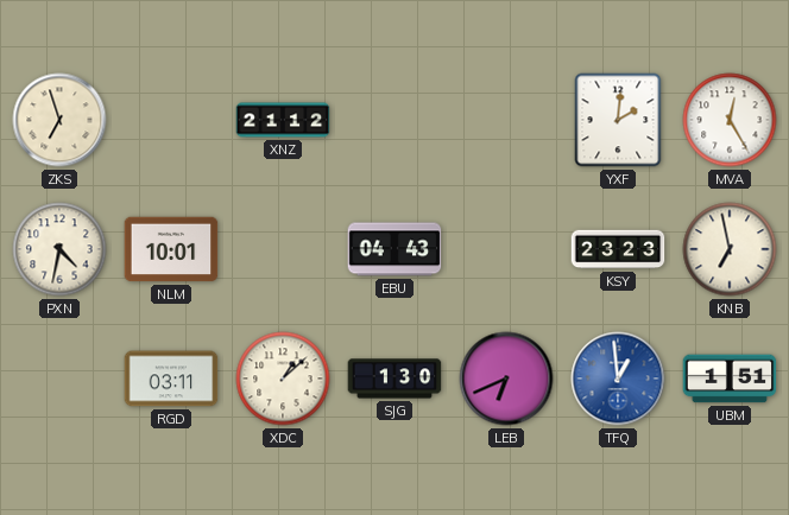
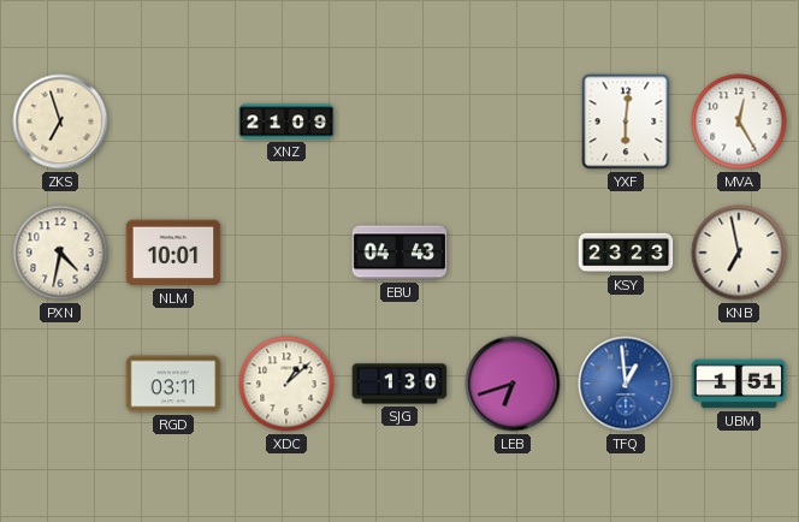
XNZ: 21:12 -> 21:09 (286, 121)
YXF: 2:01 -> 6:01 (626, 121)
LEB: 6:41 -> 6:42 (513, 384)
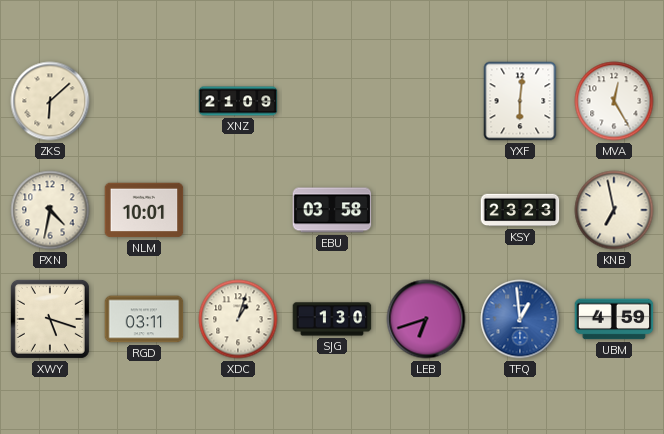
ZKS: 6:57 -> 6:08 (50, 101)
EBU: 04:43 -> 03:58 (332, 210)
XWY: none -> 5:18 (50, 319)
XDC: 1:08 -> 1:03 (238, 319)
UBM: 1:51 -> 4:59 (614, 319)
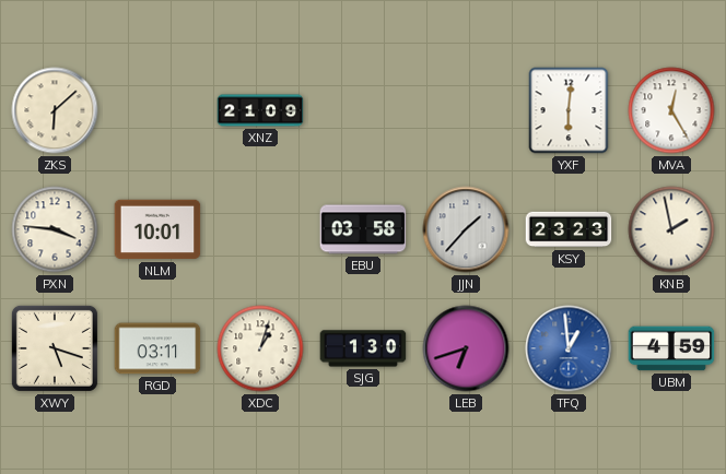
PXN: 4:32 -> 3:46 (55, 229)
JJN: none -> 1:37 (466, 229)
KNB: 6:58 -> 1:58 (671, 229)
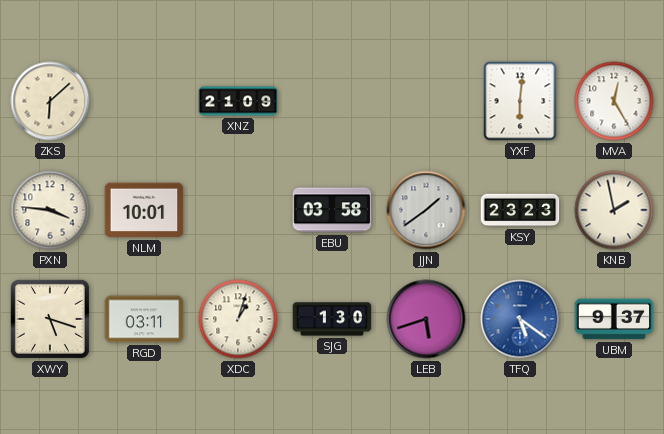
JJN: 1:37 -> 1:39 (426, 210)
LEB: 6:42 -> 5:42 (426, 319)
TFQ: 12:59 -> 5:21 (520, 319)
UBM: 4:59 -> 9:37 (614, 319)
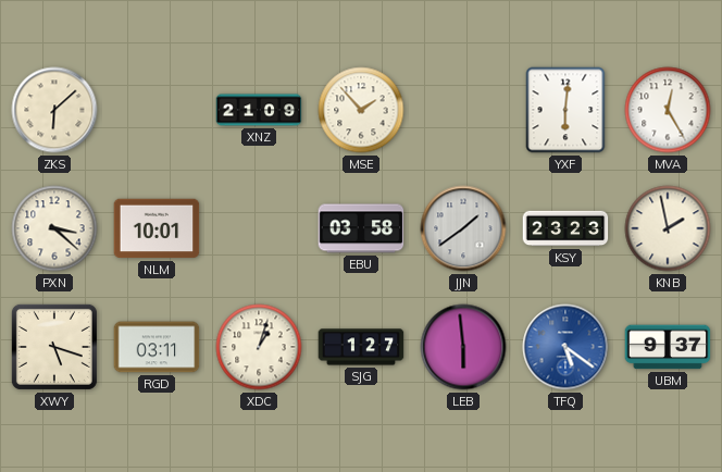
MSE: none -> 1:53 (361, 110)
PXN: 3:46 -> 3:22 (54, 228)
SJG: 1:30 -> 1:27 (361, 347)
LEB: 5:42 -> 5:59 (463, 347)
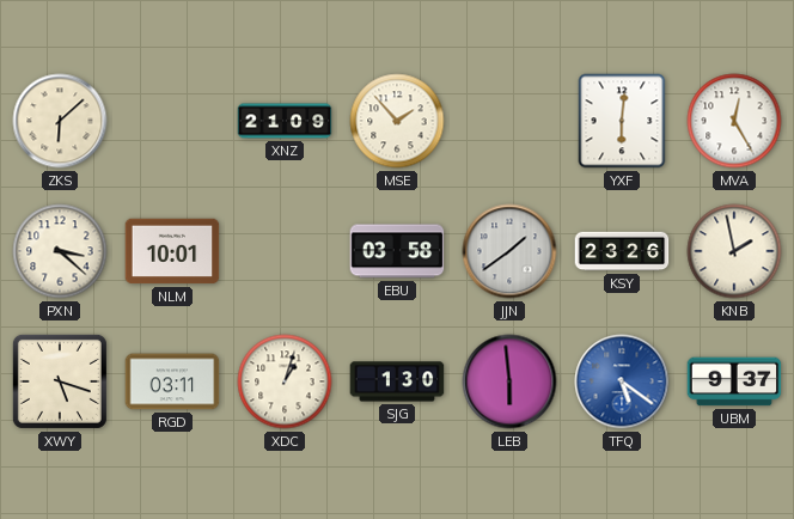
KSY: 23:23 -> 23:26 (622, 251)
SJG: 1:27 -> 1:30 (397, 381)
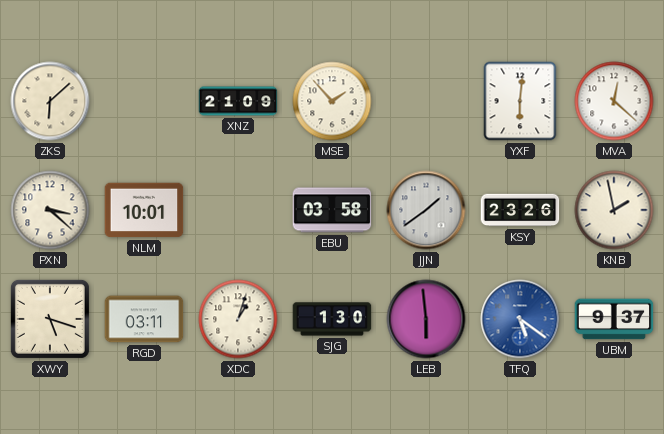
MVA: 12:25 -> 12:22 (614, 101)
